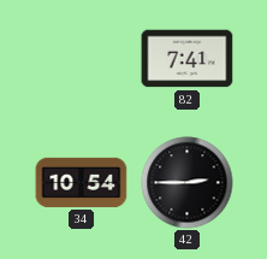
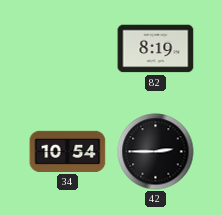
82: 7:41 -> 8:19 (156, 49)
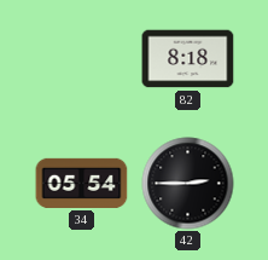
82: 8:19 -> 8:18 (188, 59)
34: 10:54 -> 05:54 (82, 183)
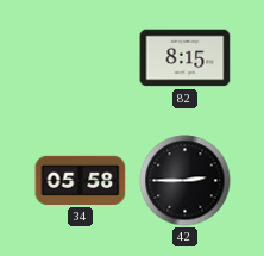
82: 8:18 -> 8:15 (186, 58)
34: 05:54 -> 05:58 (81, 180)
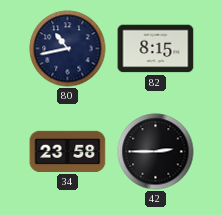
80: none -> 10:43 (68, 49)
34: 05:58 -> 23:58 (68, 151)
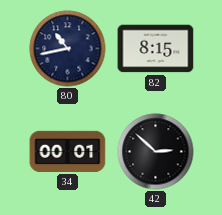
34: 23:58 -> 00:01 (68, 151)
42: 2:45 -> 2:52 (156, 152)
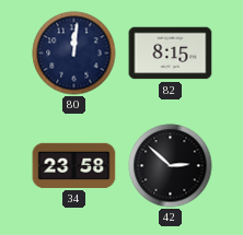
80: 10:43 -> 12:01 (74, 54)
34: 00:01 -> 23:58 (74, 165)
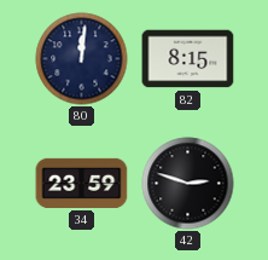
34: 23:58 -> 23:59 (82, 183)
42: 2:52 -> 2:48 (188, 184)
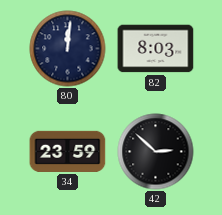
82: 8:15 -> 8:03 (156, 49)
42: 2:48 -> 2:52 (156, 152)
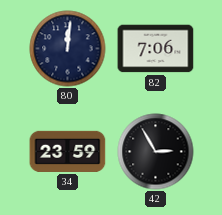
82: 8:03 -> 7:06 (156, 49)
42: 2:52 -> 2:55 (156, 152)
